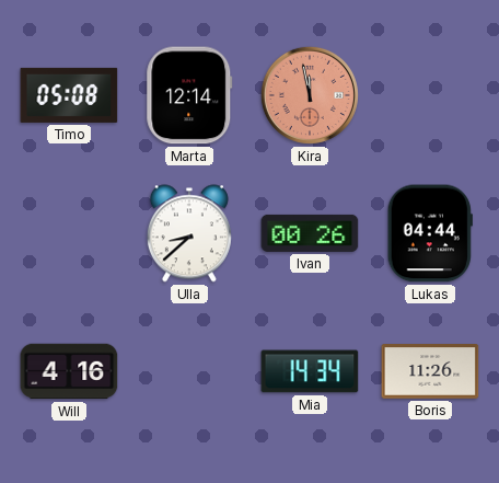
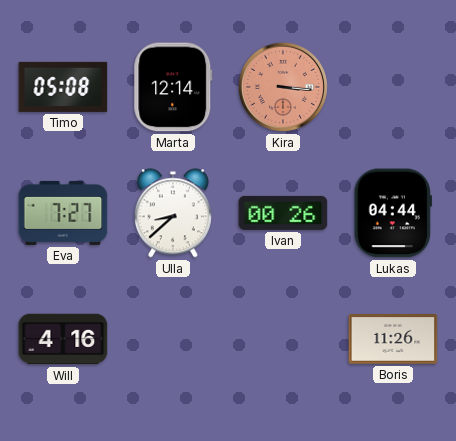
Kira: 11:58 -> 3:16 (283, 87)
Eva: none -> 7:27 (63, 213)
Mia: 14:34 -> none (310, 371)
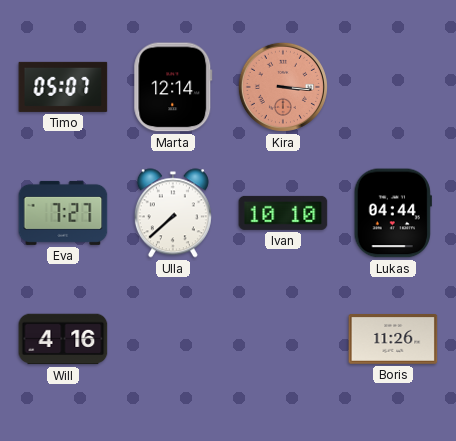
Timo: 05:08 -> 05:07 (63, 87)
Ulla: 8:38 -> 7:38 (173, 213)
Ivan: 00:26 -> 10:10 (283, 213)
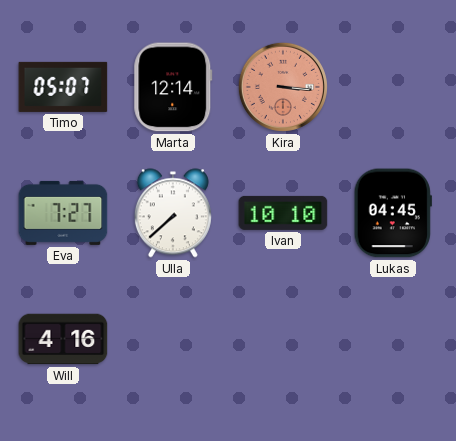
Lukas: 04:44 -> 04:45 (393, 213)
Boris: 11:26 -> none (393, 340)
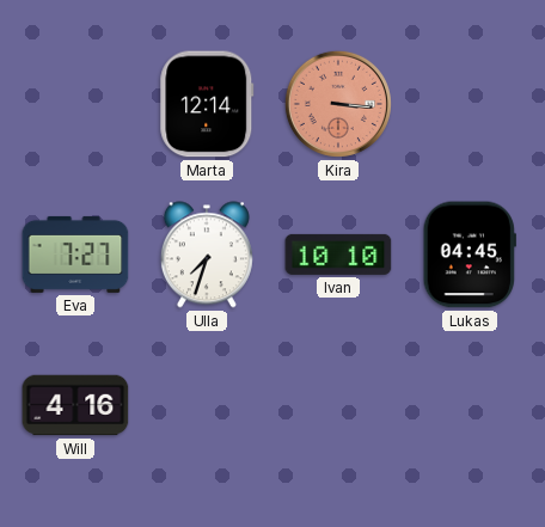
Timo: 05:07 -> none (63, 87)
Ulla: 7:38 -> 7:33 (207, 255)
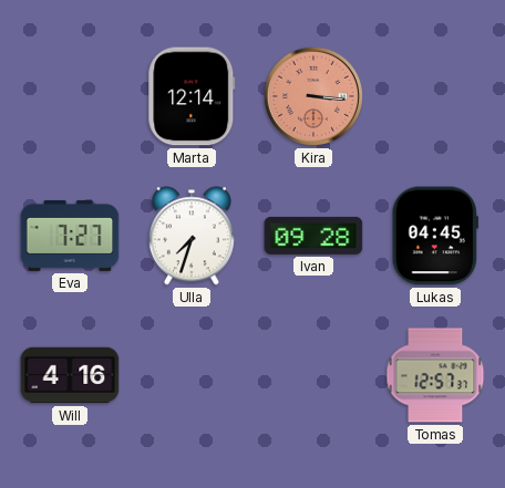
Ivan: 10:10 -> 09:28 (313, 236)
Tomas: none -> 12:57 (435, 375)
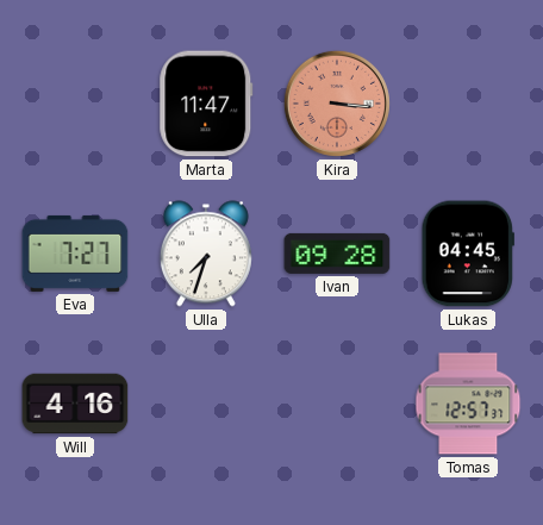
Marta: 12:14 -> 11:47 (206, 104)
